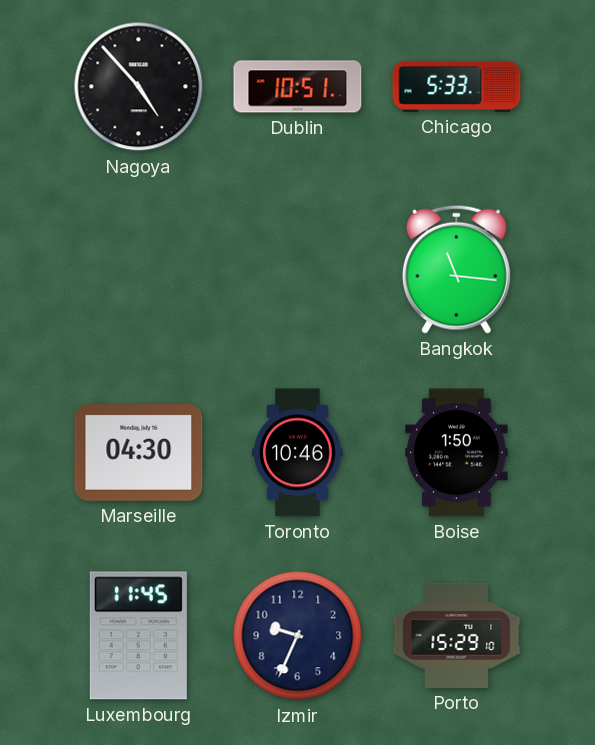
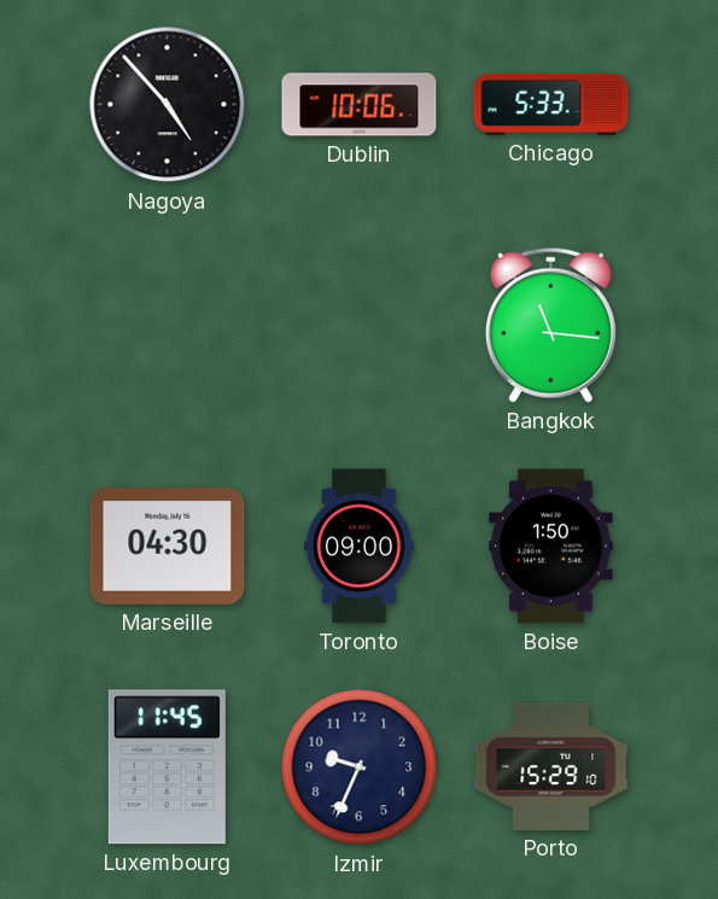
Dublin: 10:51 -> 10:06 (360, 105)
Toronto: 10:46 -> 09:00 (360, 547)
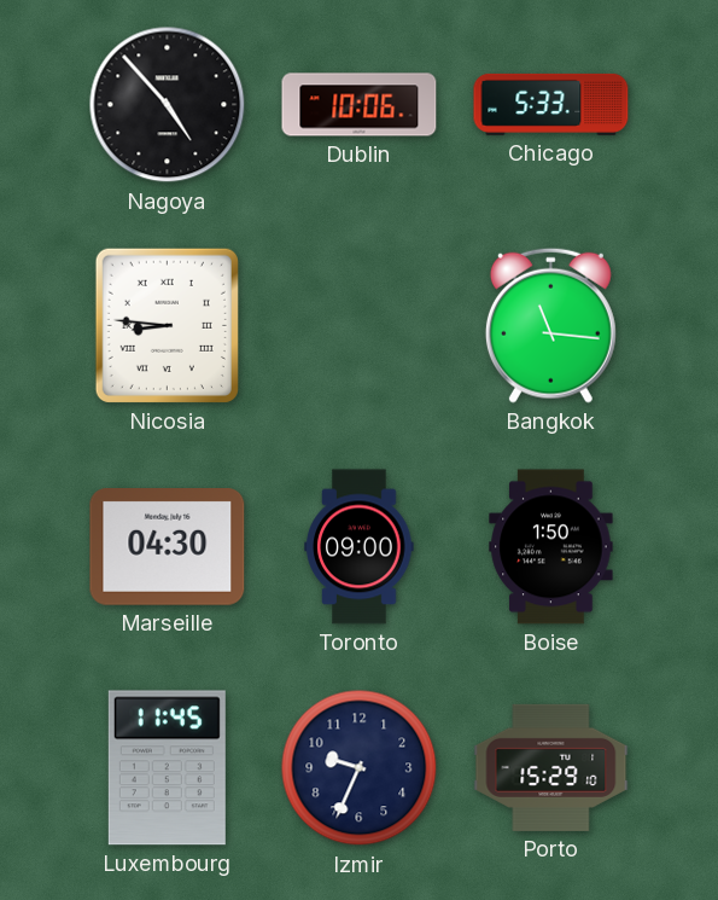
Nicosia: none -> 8:46 (167, 325)
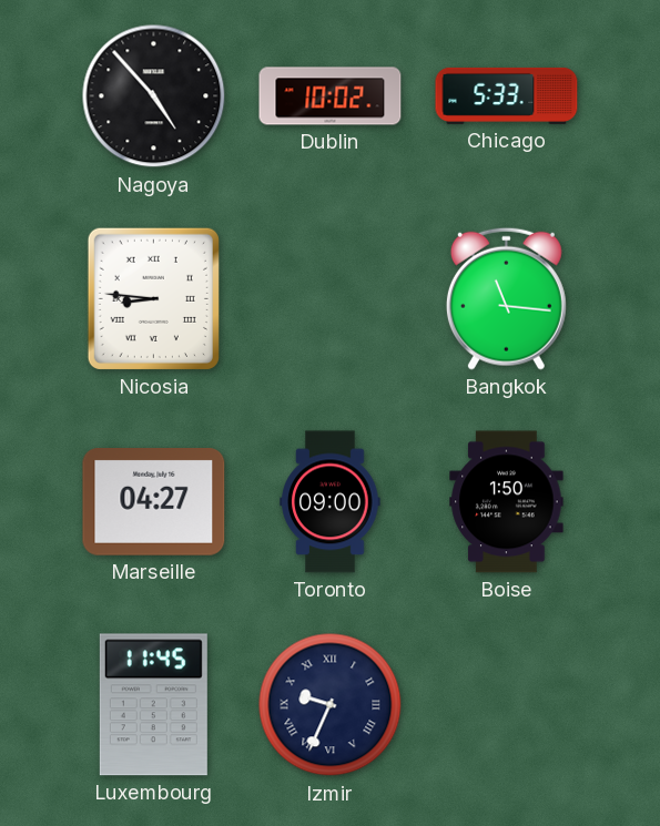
Dublin: 10:06 -> 10:02 (331, 96)
Marseille: 04:30 -> 04:27 (154, 502)
Izmir numerals: Arabic -> Roman (331, 705)
Porto: 15:29 -> none (551, 767)
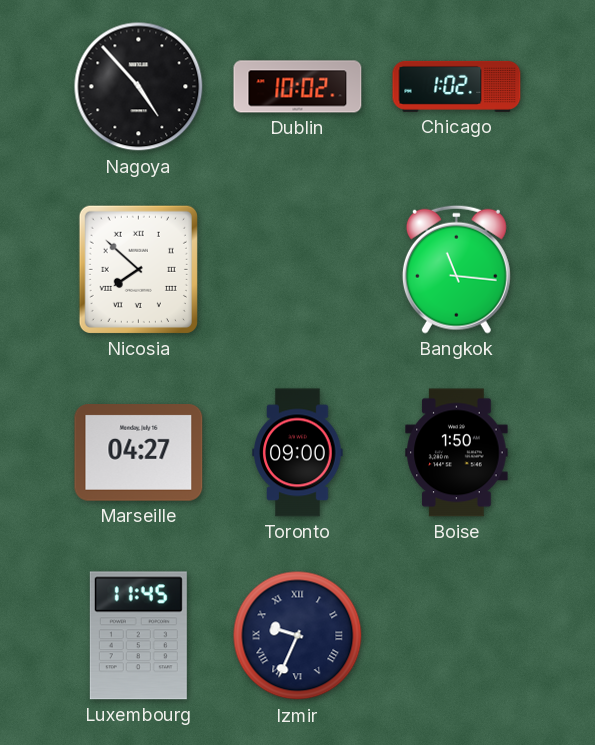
Chicago: 5:33 -> 1:02 (457, 86)
Nicosia: 8:46 -> 7:52 (138, 269)
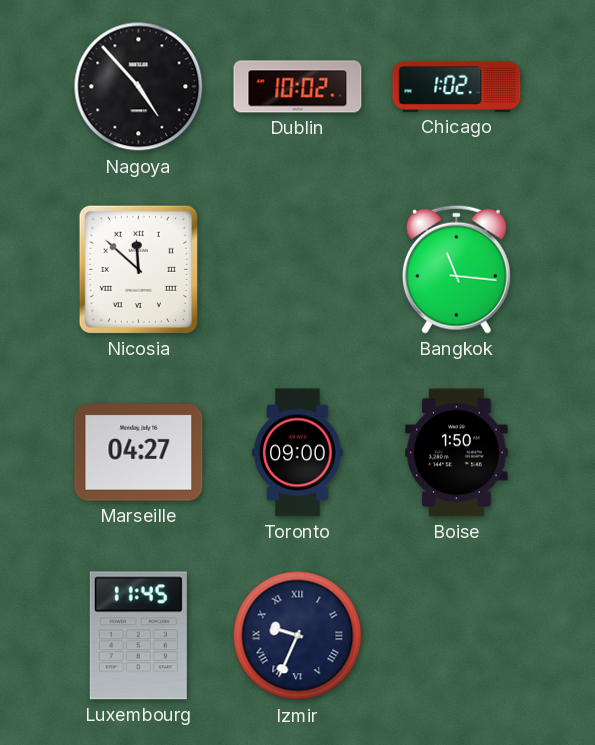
Nicosia: 7:52 -> 11:52 (138, 269)
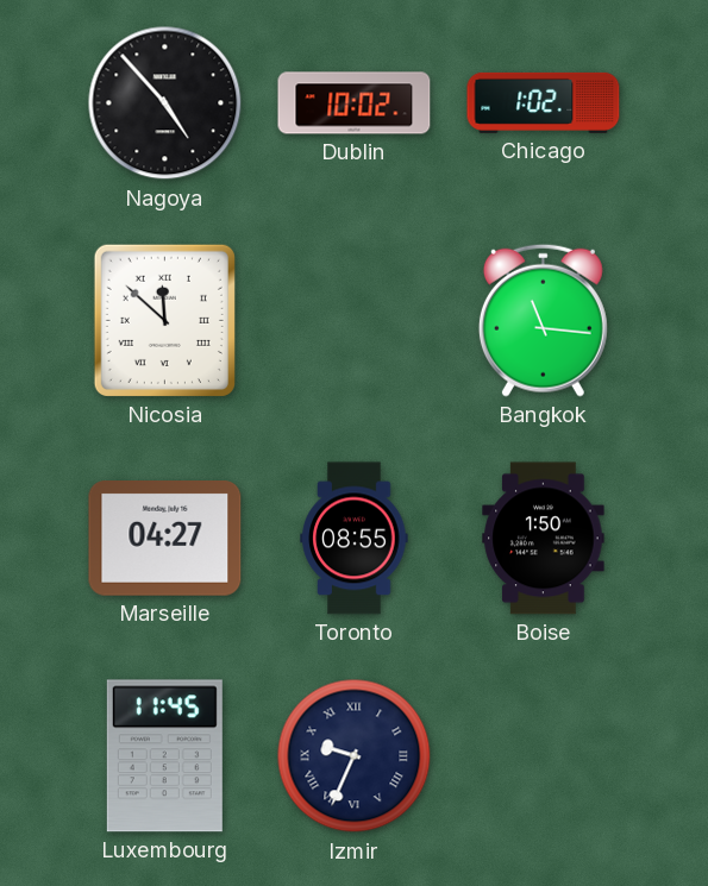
Toronto: 09:00 -> 08:55 (355, 539)
